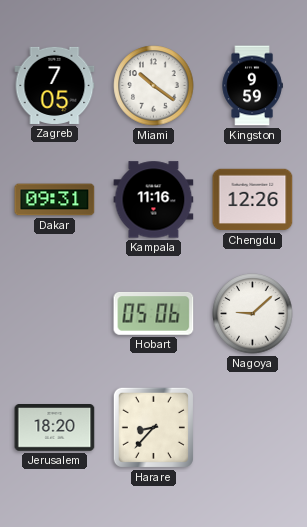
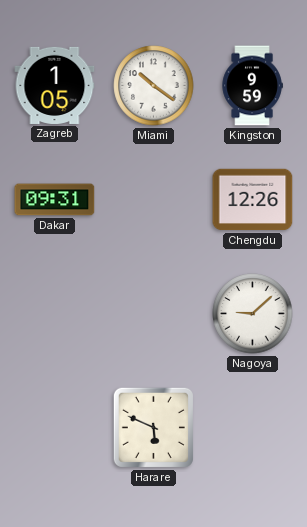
Zagreb: 7:05 -> 1:05 (55, 85)
Kampala: 11:16 -> none (154, 200)
Hobart: 05:06 -> none (154, 314)
Jerusalem: 18:20 -> none (55, 428)
Harare: 8:37 -> 5:49 (153, 427)
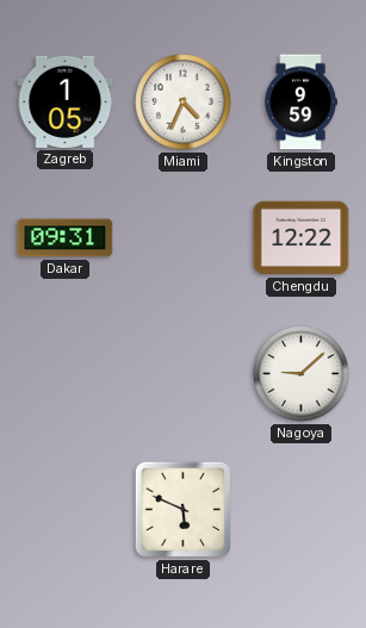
Miami: 10:21 -> 4:34 (184, 102)
Chengdu: 12:26 -> 12:22 (302, 238)
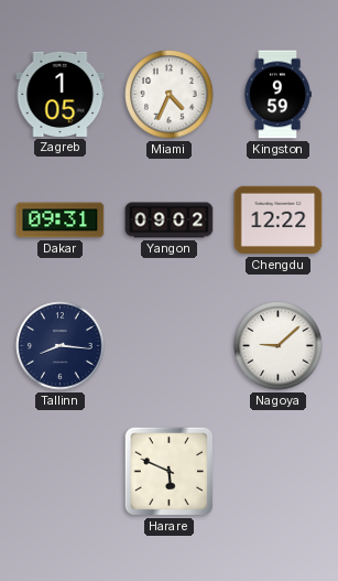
Yangon: none -> 09:02 (170, 220)
Tallinn: none -> 8:16 (61, 346)
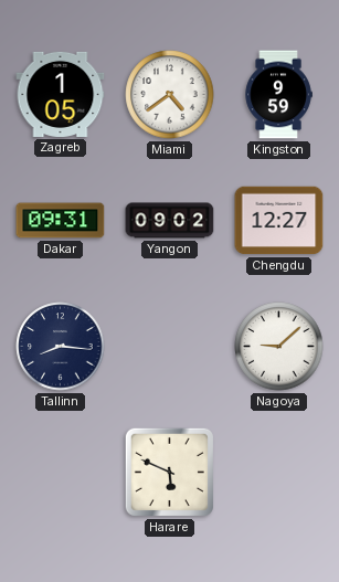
Miami: 4:34 -> 4:39 (170, 95)
Chengdu: 12:22 -> 12:27 (279, 221)
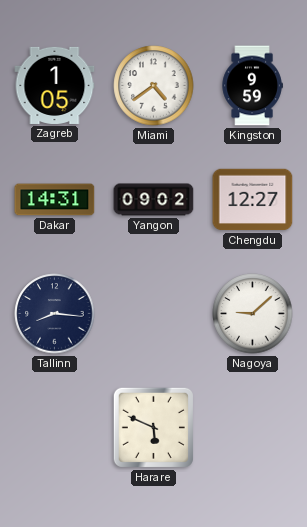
Dakar: 09:31 -> 14:31 (55, 200)
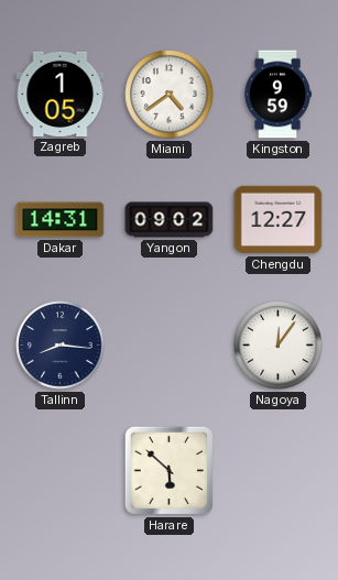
Nagoya: 9:08 -> 12:06 (279, 346)
Harare: 5:49 -> 5:52 (168, 470)
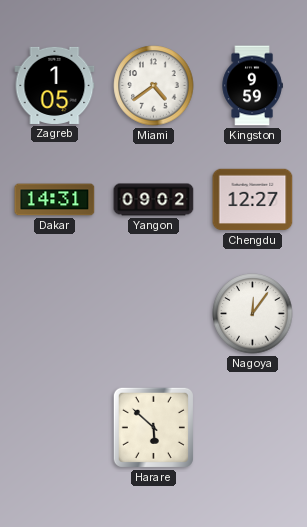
Tallinn: 8:16 -> none (61, 346)
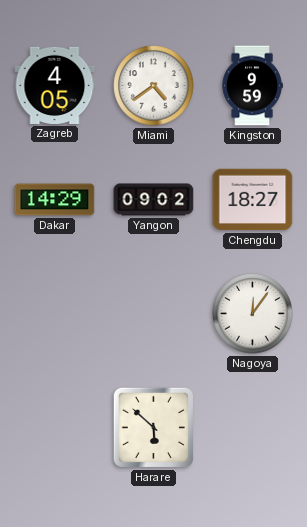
Zagreb: 1:05 -> 4:05 (55, 85)
Dakar: 14:31 -> 14:29 (55, 200)
Chengdu: 12:27 -> 18:27 (253, 200)
